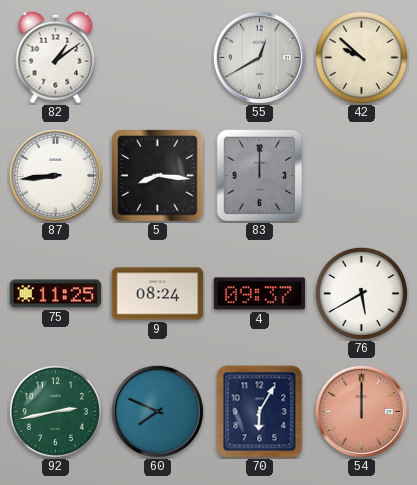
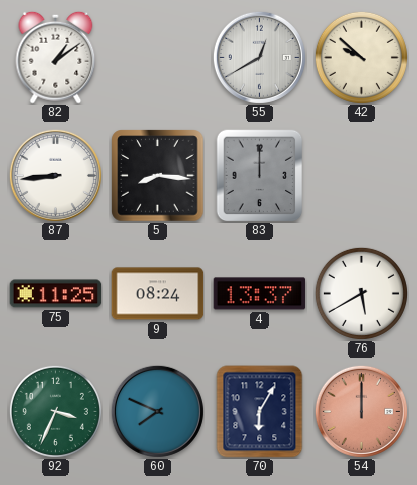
4: 09:37 -> 13:37 (260, 294)
92: 2:43 -> 3:34 (55, 411)
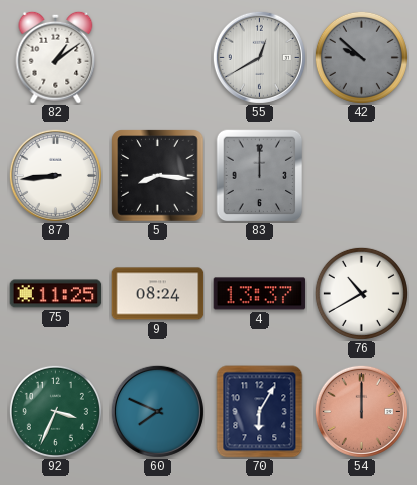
42 dial: cream -> grey (361, 57)
76: 5:40 -> 10:40 (361, 293)
